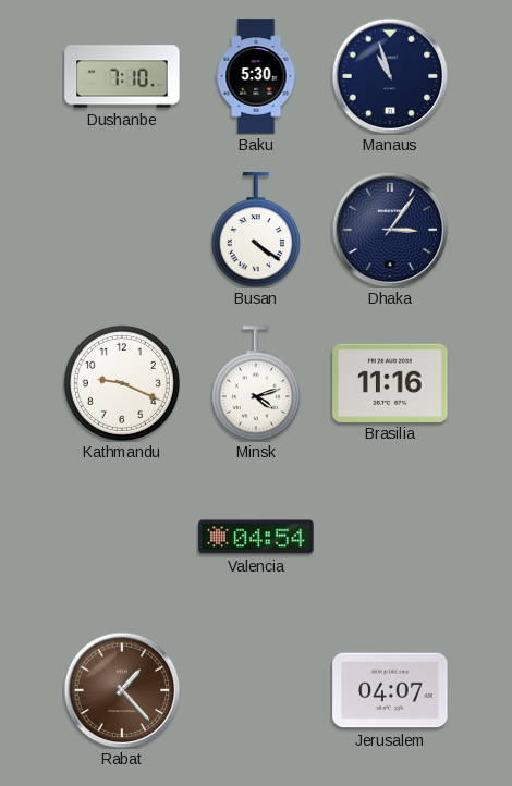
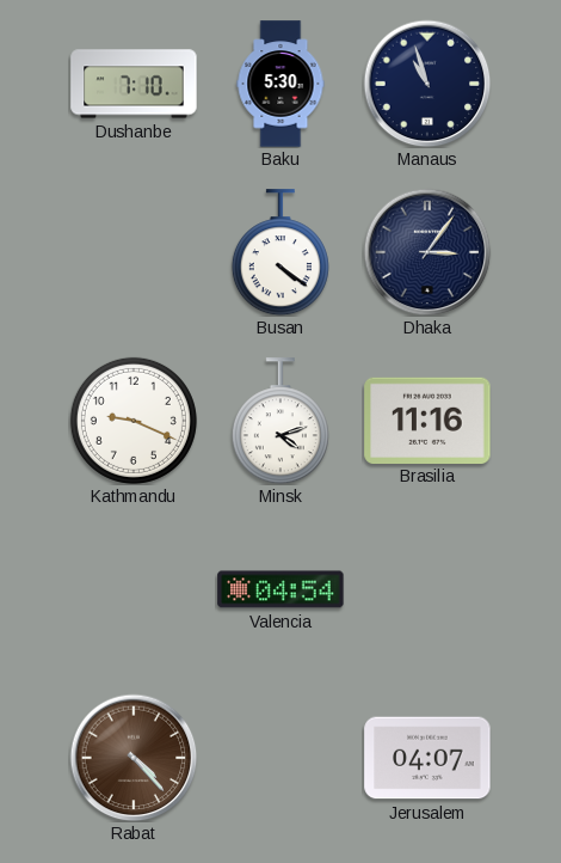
Rabat: 1:23 -> 4:23 (134, 758)
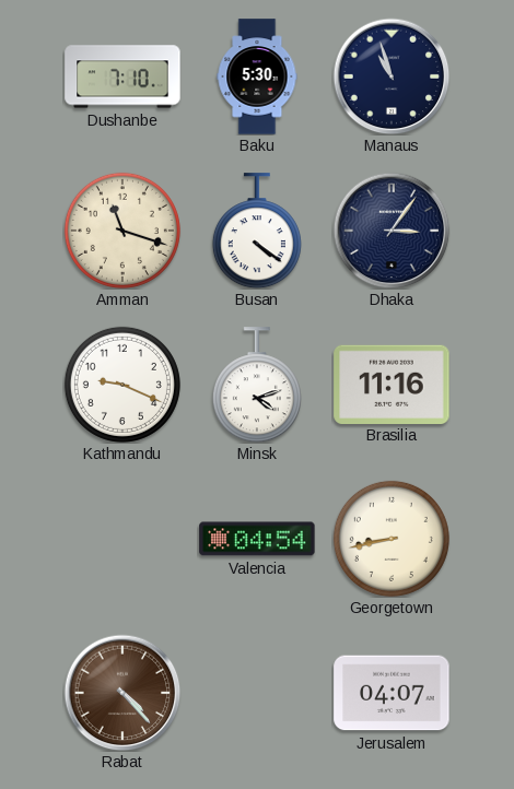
Amman: none -> 11:18 (122, 231)
Georgetown: none -> 8:43 (392, 539)
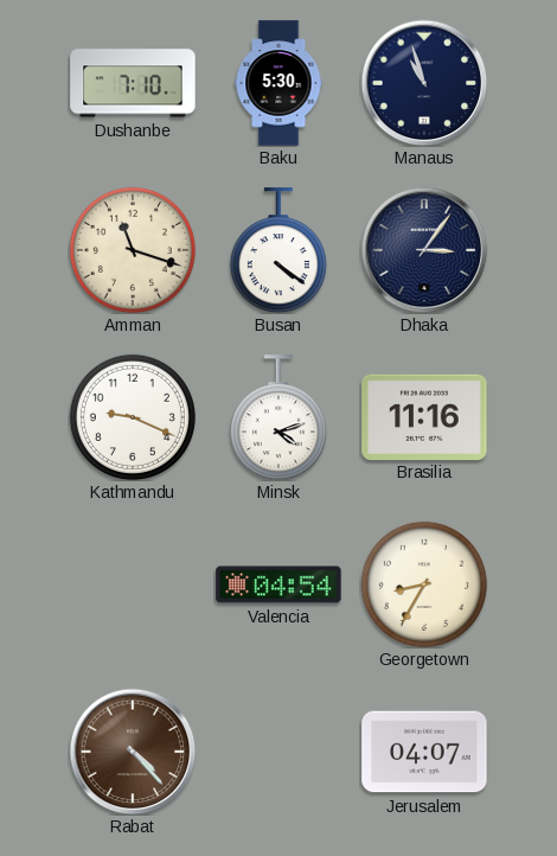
Georgetown: 8:43 -> 8:35 (424, 584)
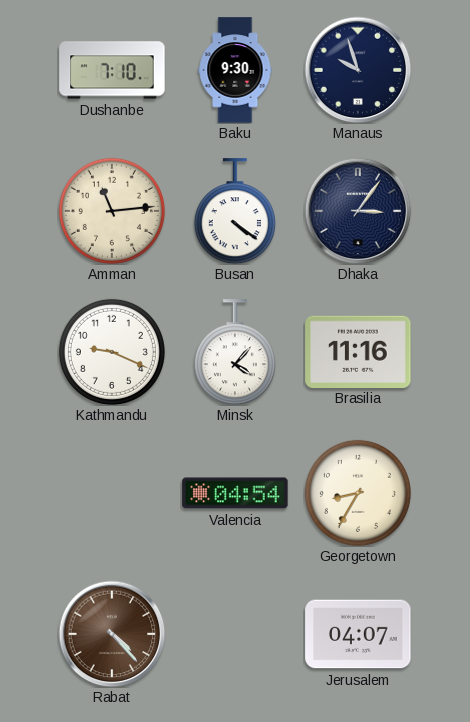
Baku: 5:30 -> 9:30 (235, 70)
Manaus: 10:57 -> 9:57 (358, 70)
Amman: 11:18 -> 11:14 (112, 211)
Minsk: 4:12 -> 4:07 (235, 352)
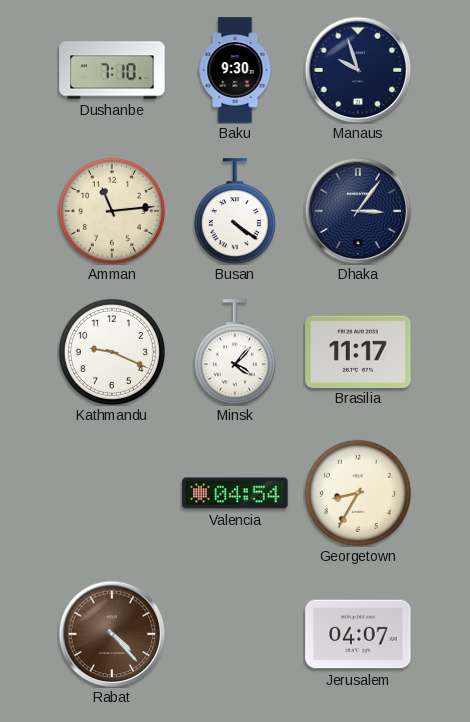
Brasilia: 11:16 -> 11:17 (358, 351)
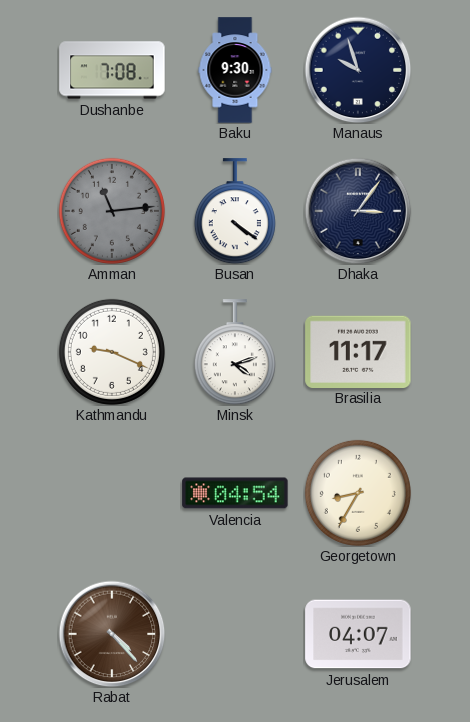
Dushanbe: 7:10 -> 7:08 (112, 70)
Amman dial: cream -> grey (112, 211)
Minsk: 4:07 -> 4:12 (235, 352)
